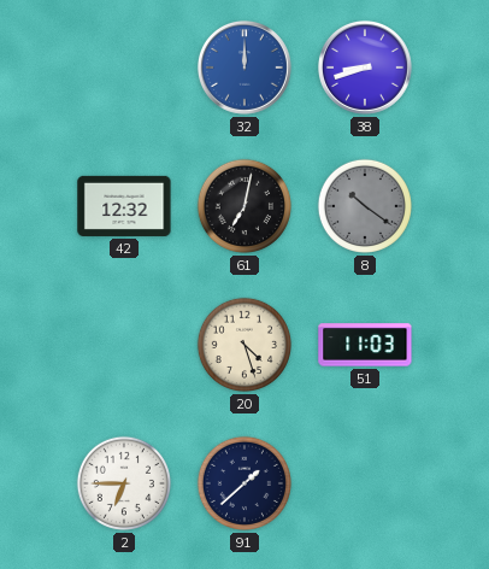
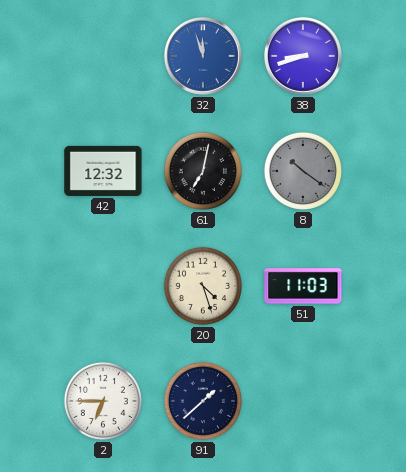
32: 12:00 -> 11:57 (203, 56)
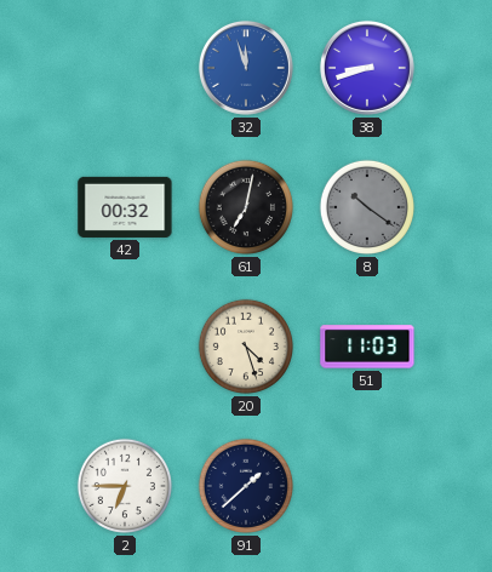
42: 12:32 -> 00:32 (125, 207)
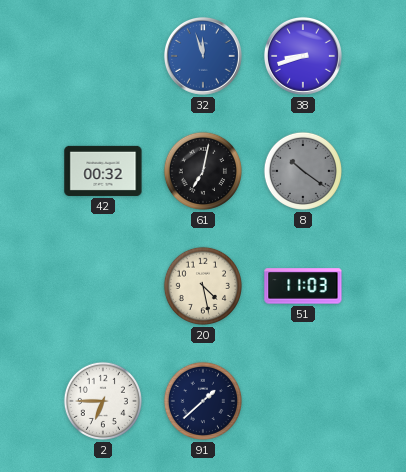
20: 4:27 -> 4:28 (203, 286)
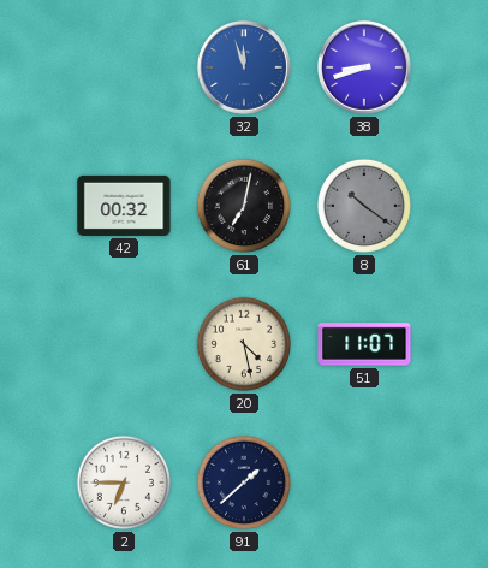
51: 11:03 -> 11:07 (364, 344)
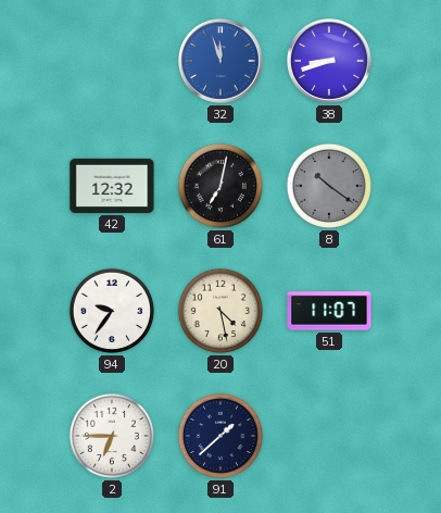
42: 00:32 -> 12:32 (112, 186)
94: none -> 9:36 (112, 311)
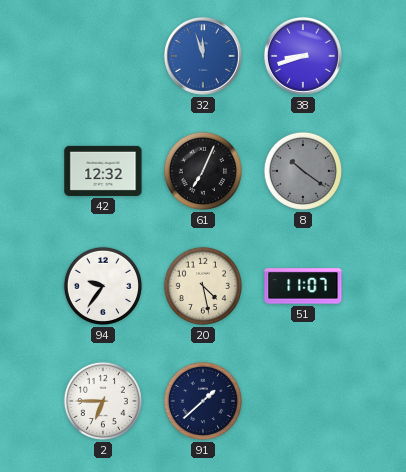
61: 7:02 -> 7:04 (203, 171)
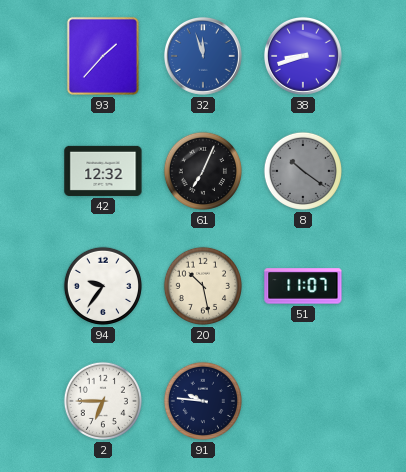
93: none -> 1:37 (103, 56)
20: 4:28 -> 10:28 (203, 286)
91: 1:38 -> 9:46 (203, 401)
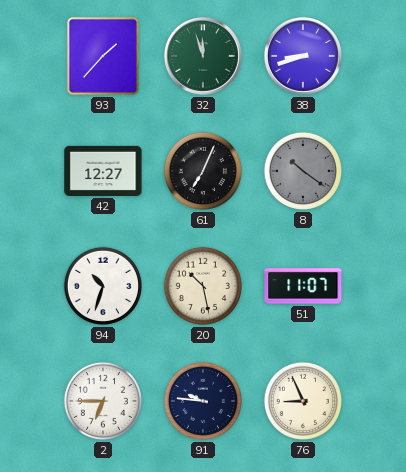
32 dial: blue -> green (203, 56)
42: 12:32 -> 12:27 (103, 171)
94: 9:36 -> 10:33 (103, 286)
76: none -> 8:56 (303, 401)
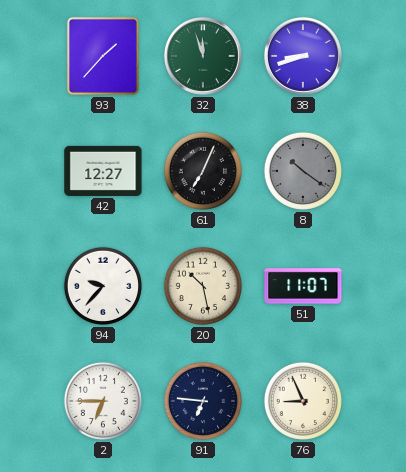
94: 10:33 -> 9:37 (103, 286)
91: 9:46 -> 6:46 (203, 401)
